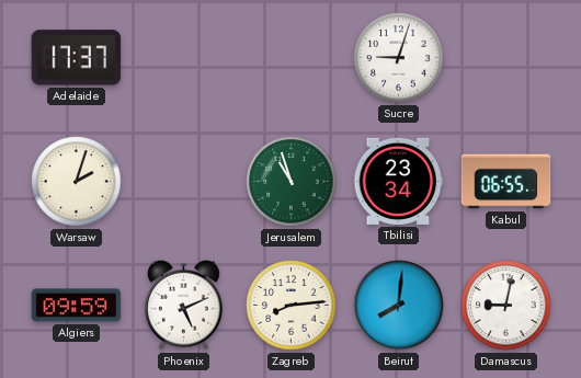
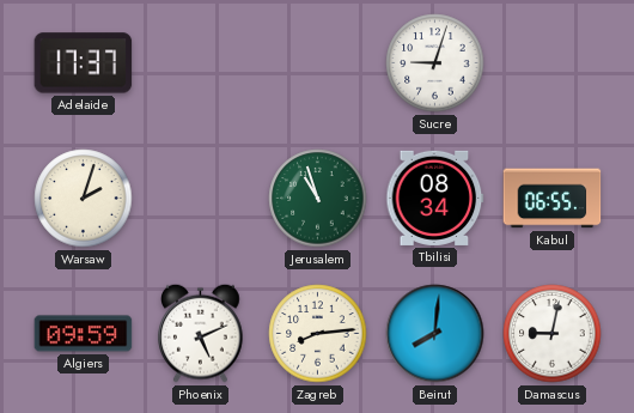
Tbilisi: 23:34 -> 08:34 (435, 198)
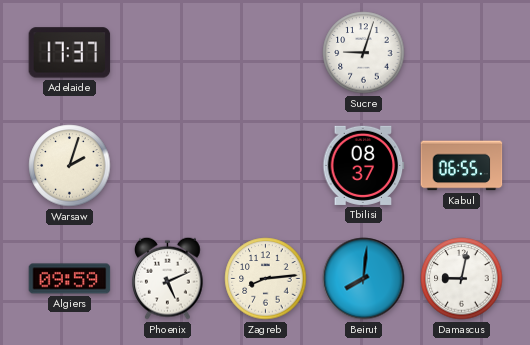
Jerusalem: 10:57 -> none (318, 199)
Tbilisi: 08:34 -> 08:37 (364, 165)
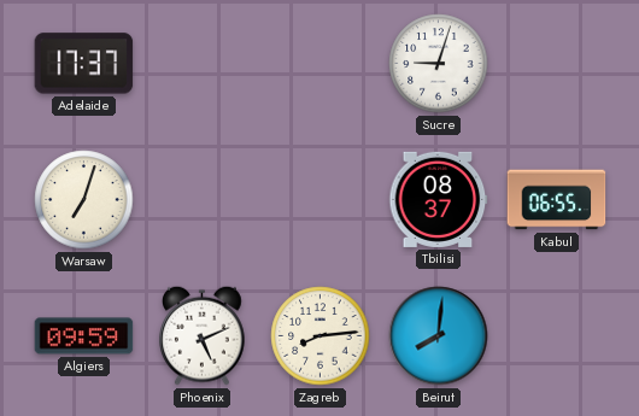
Warsaw: 2:03 -> 7:03 (84, 200)
Damascus: 9:02 -> none (462, 279)
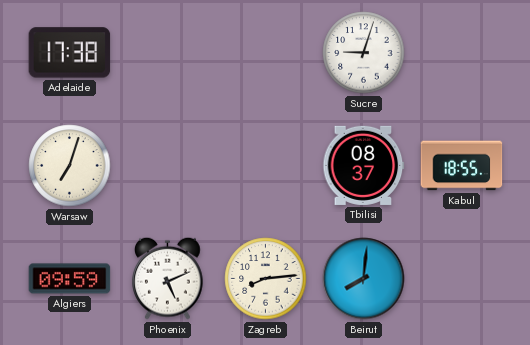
Adelaide: 17:37 -> 17:38 (70, 53)
Kabul: 06:55 -> 18:55 (462, 166)
